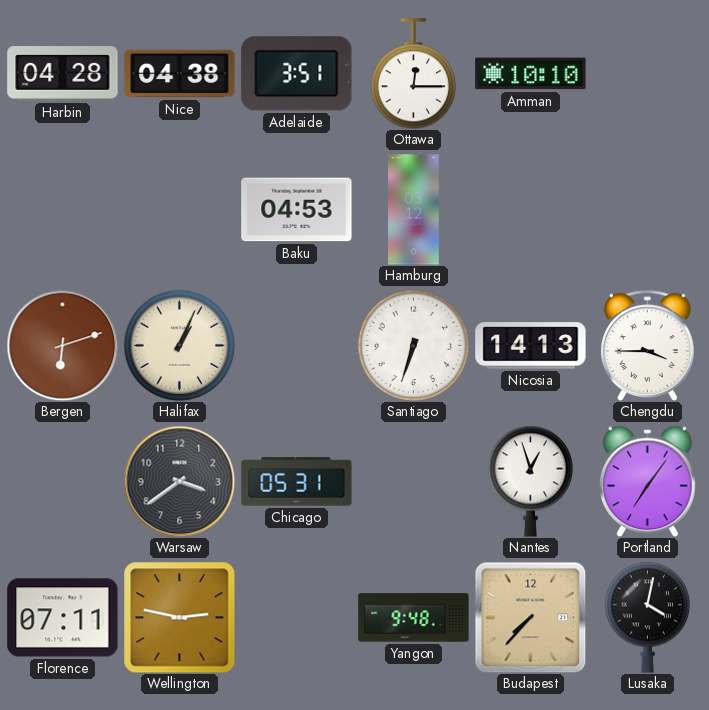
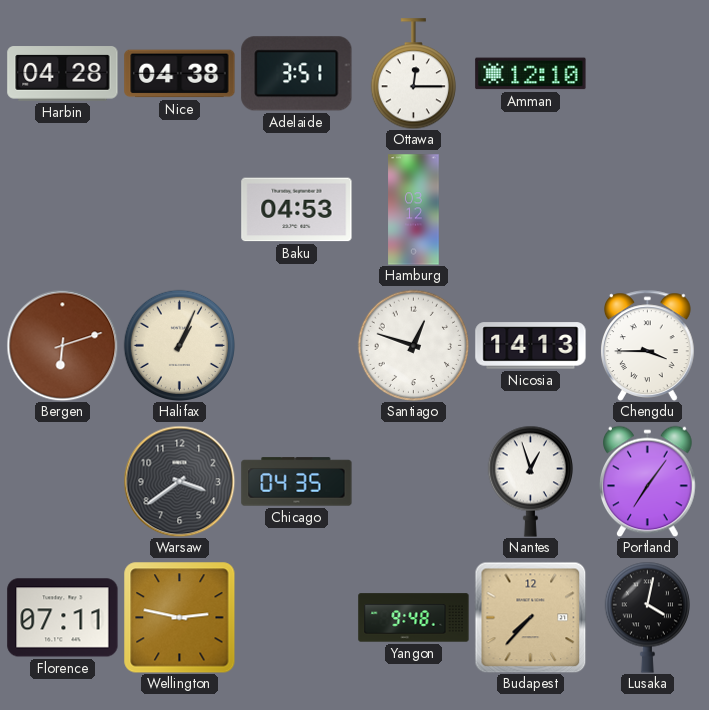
Amman: 10:10 -> 12:10 (531, 74)
Santiago: 6:33 -> 12:48 (413, 345)
Chicago: 05:31 -> 04:35 (297, 482)
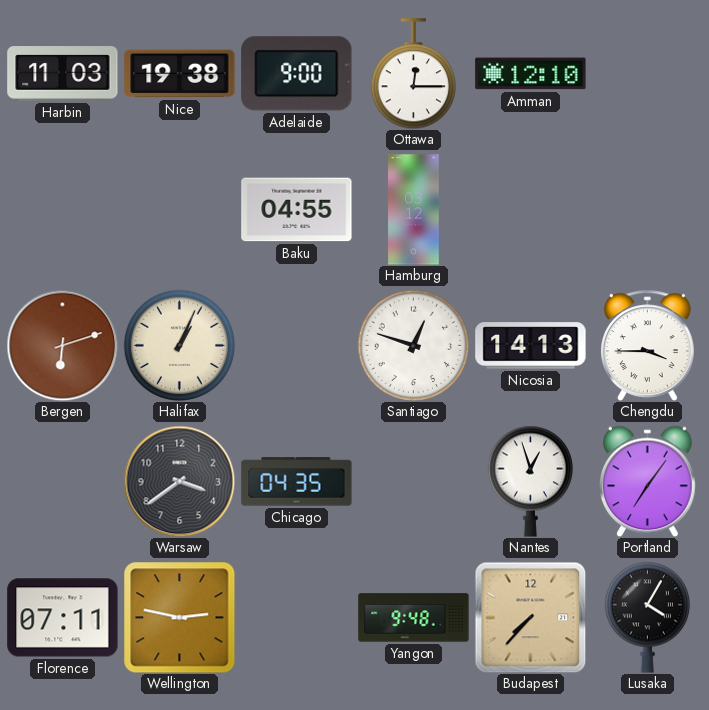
Harbin: 04:28 -> 11:03 (63, 74)
Nice: 04:38 -> 19:38 (180, 74)
Adelaide: 3:51 -> 9:00 (297, 74)
Baku: 04:53 -> 04:55 (297, 210)
Lusaka: 4:02 -> 4:05 (647, 617)
